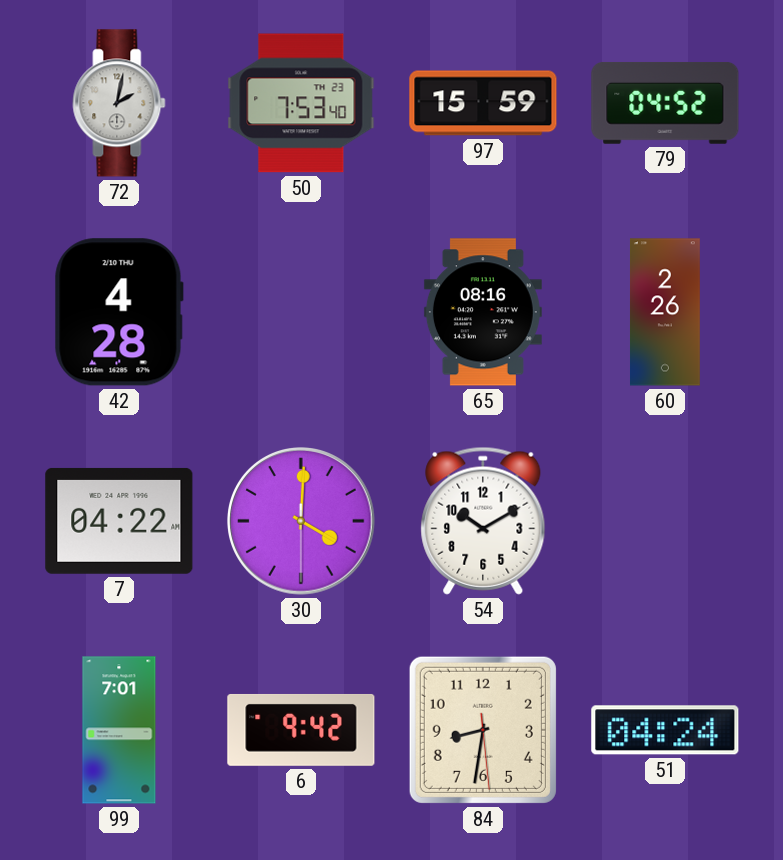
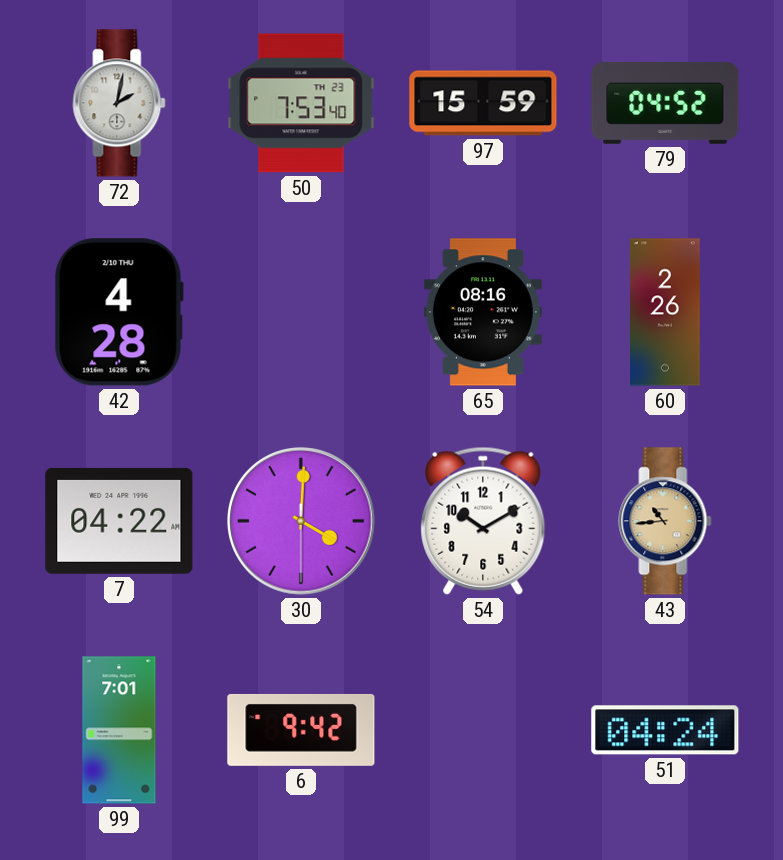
43: none -> 10:44 (665, 521)
84: 8:31 -> none (483, 730)
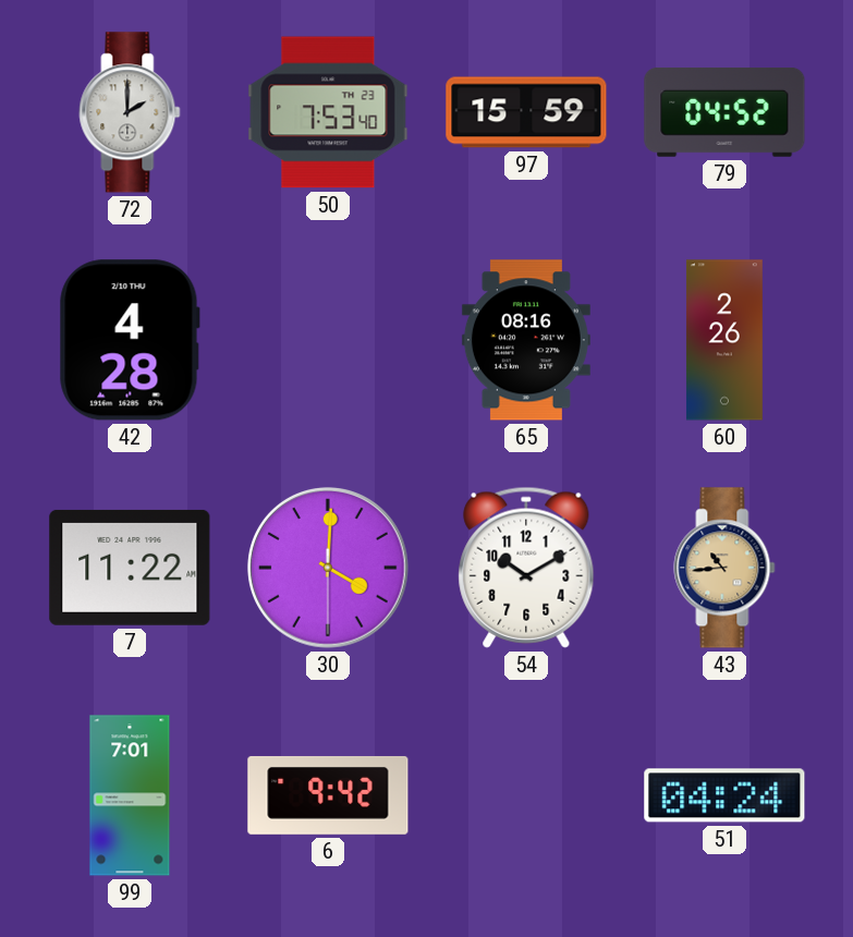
72: 2:02 -> 2:00 (130, 112)
7: 04:22 -> 11:22 (130, 568)
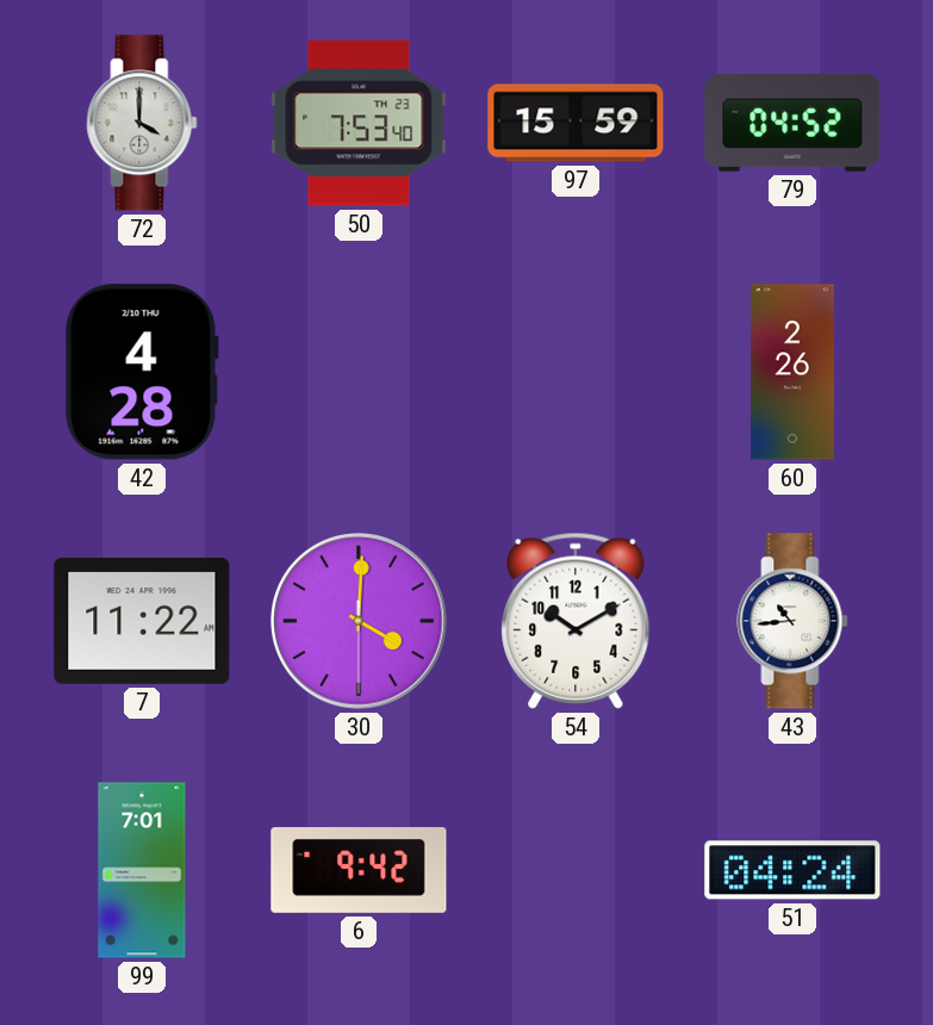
72: 2:00 -> 4:00 (142, 123)
65: 08:16 -> none (526, 340)
43 dial: champagne -> white (792, 621)
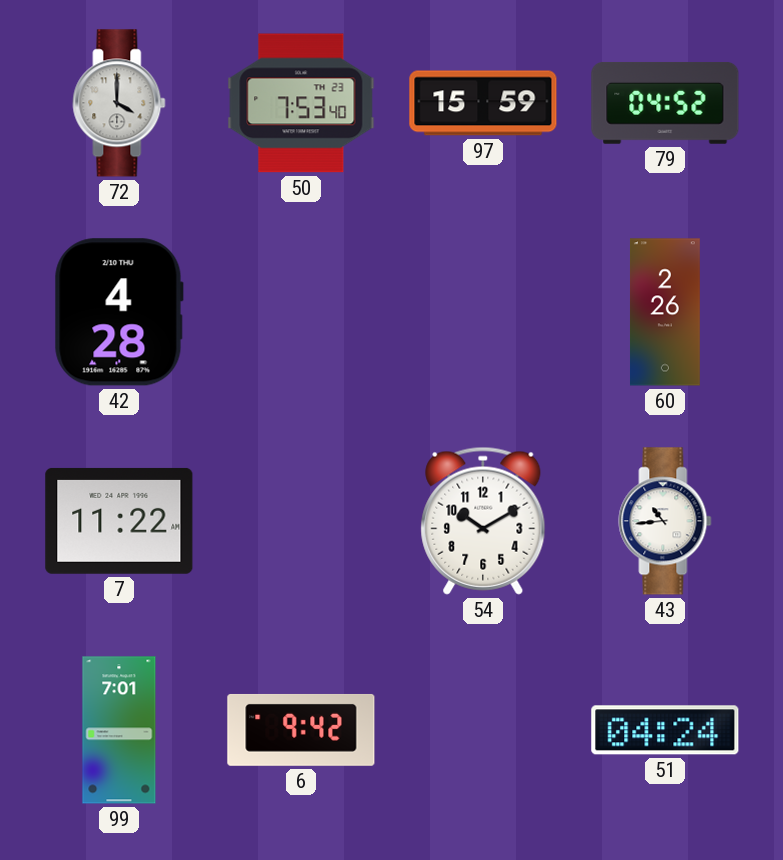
30: 4:00 -> none (359, 621)
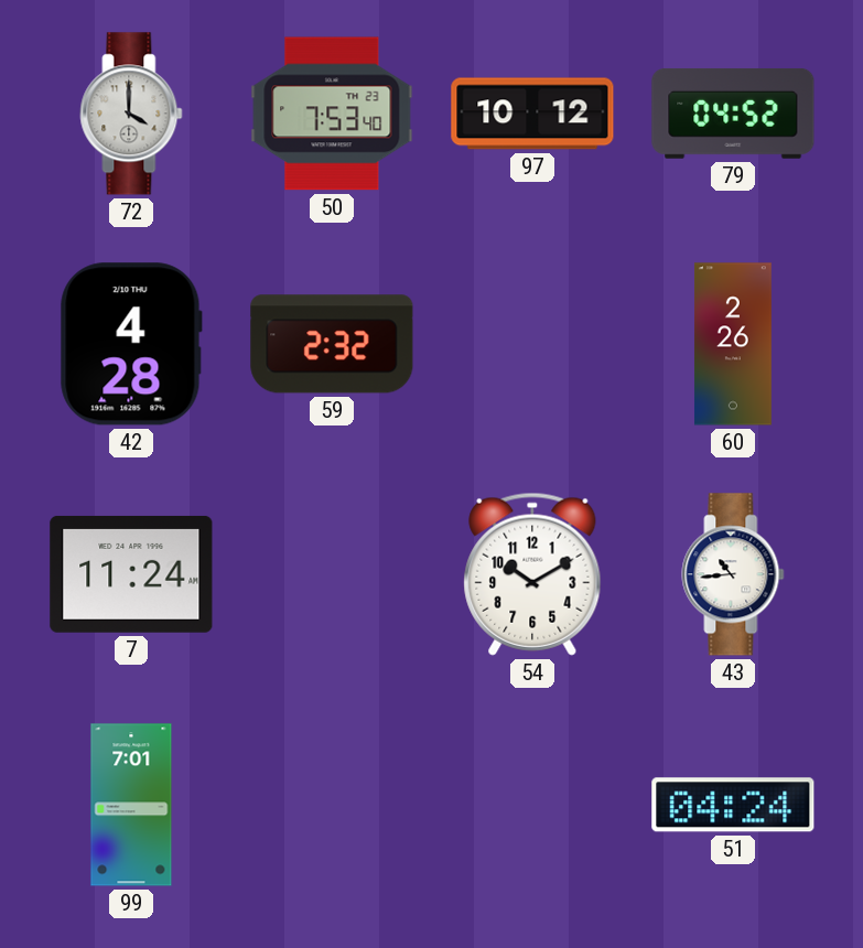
97: 15:59 -> 10:12 (532, 114)
59: none -> 2:32 (332, 344)
7: 11:22 -> 11:24 (131, 574)
6: 9:42 -> none (301, 730)
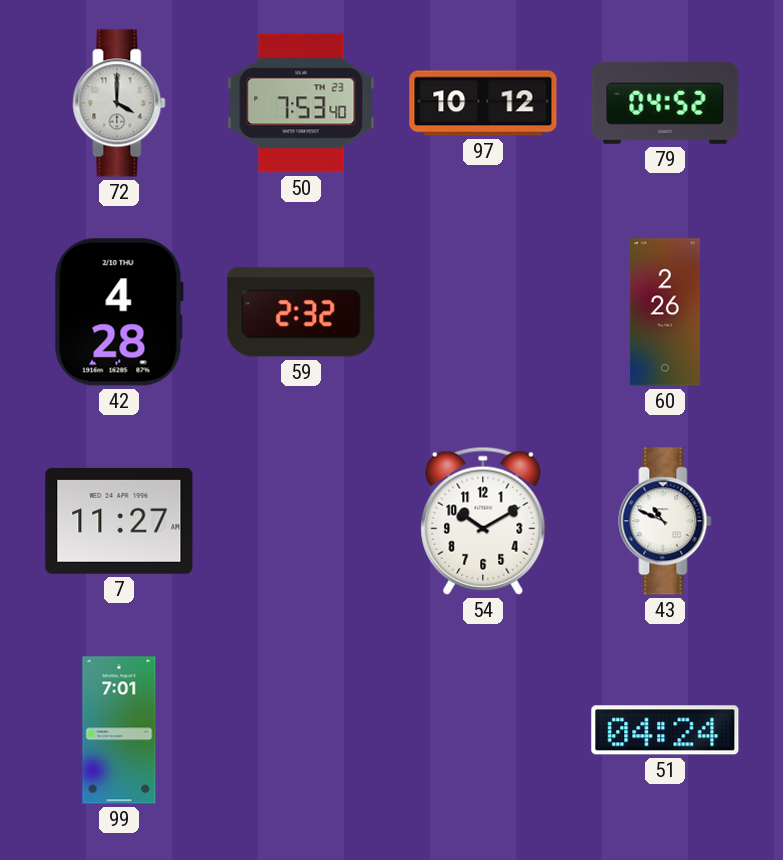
7: 11:24 -> 11:27 (119, 521)
43: 10:44 -> 10:49 (665, 521)
